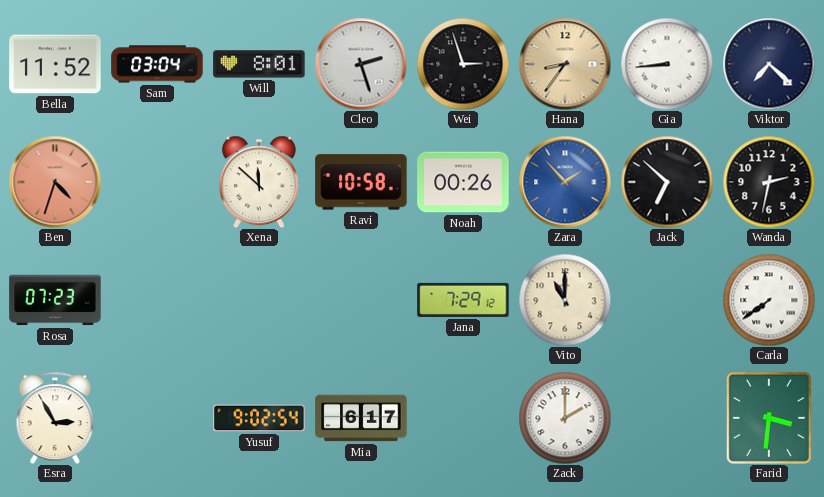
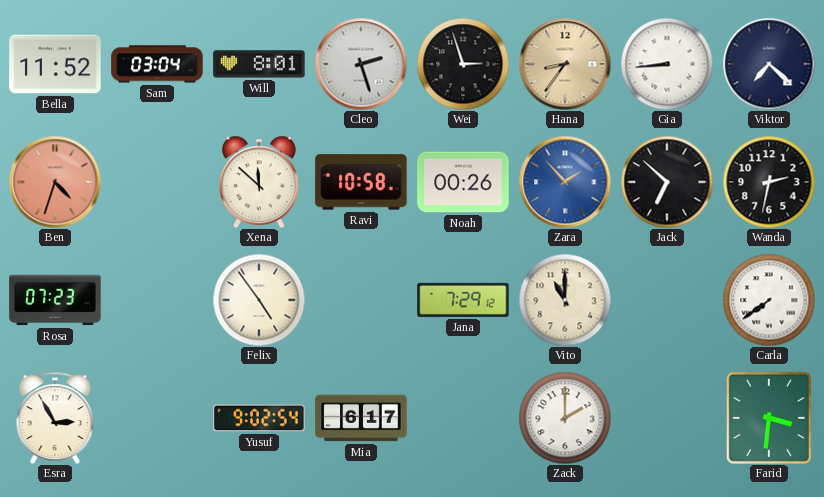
Felix: none -> 4:54 (259, 300)
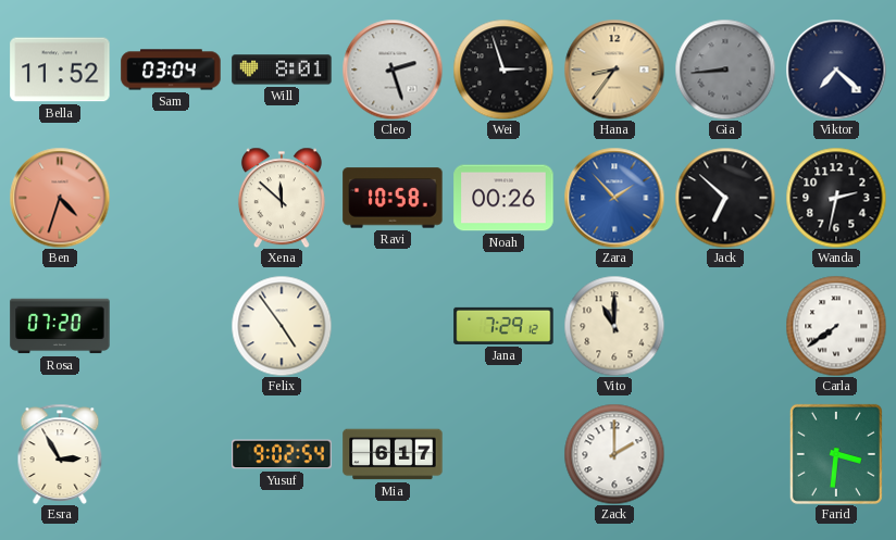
Gia dial: white -> grey (725, 70)
Rosa: 07:23 -> 07:20 (60, 326)
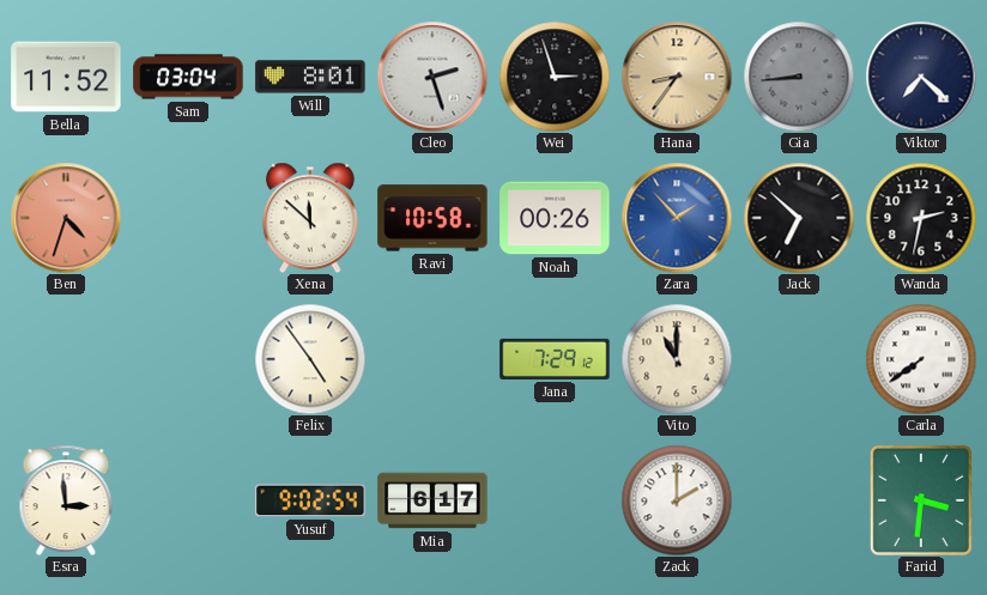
Rosa: 07:20 -> none (60, 326)
Esra: 2:55 -> 2:59 (66, 500)
